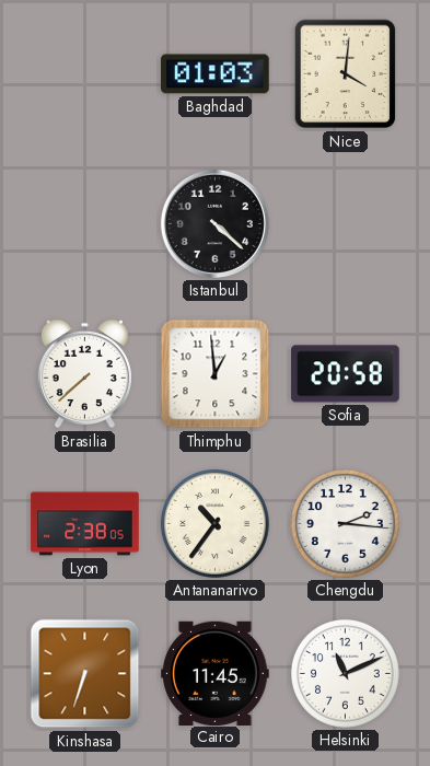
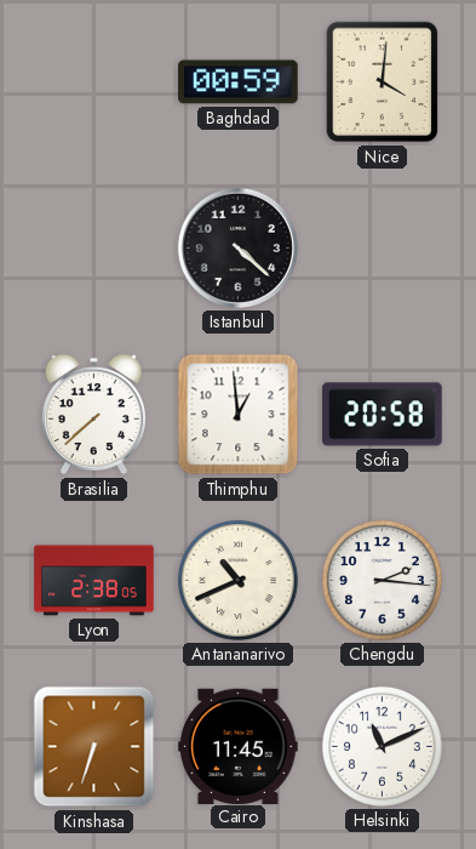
Baghdad: 01:03 -> 00:59 (239, 82)
Antananarivo: 10:36 -> 10:41 (237, 580)
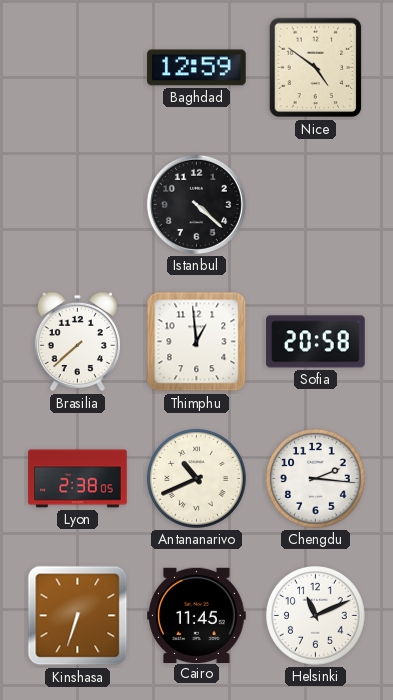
Baghdad: 00:59 -> 12:59 (197, 68)
Nice: 4:01 -> 4:51 (316, 68)
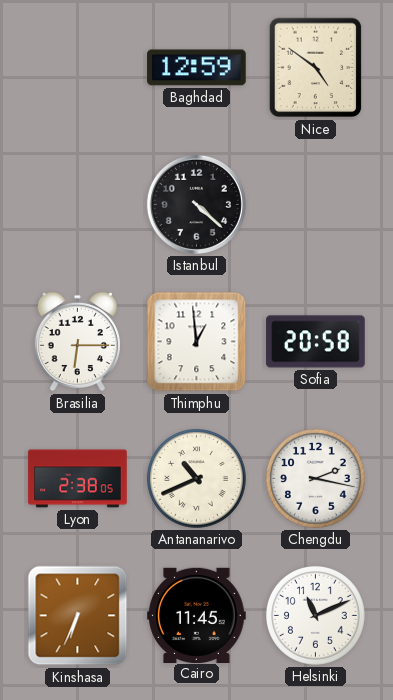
Brasilia: 7:38 -> 6:15 (77, 342)
Chengdu: 2:16 -> 2:17 (315, 478)
Kinshasa: 6:33 -> 6:34 (78, 616)
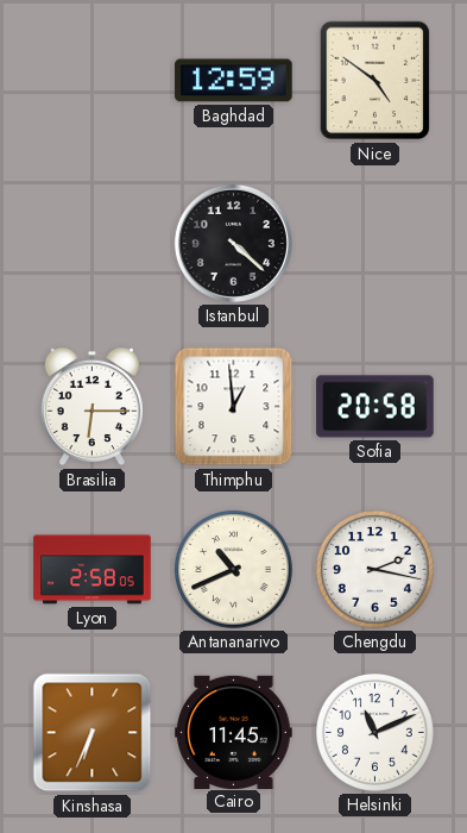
Lyon: 2:38 -> 2:58 (93, 570)
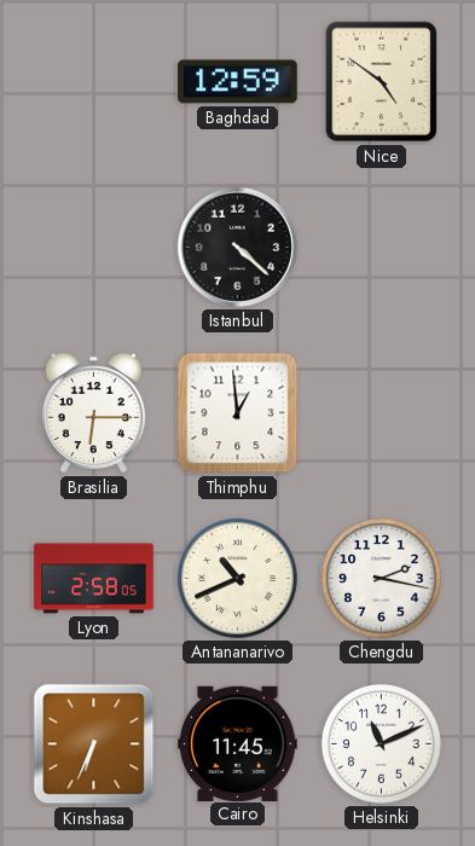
Sofia: 20:58 -> none (376, 407)
